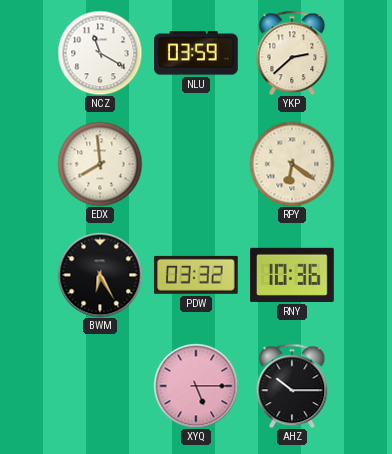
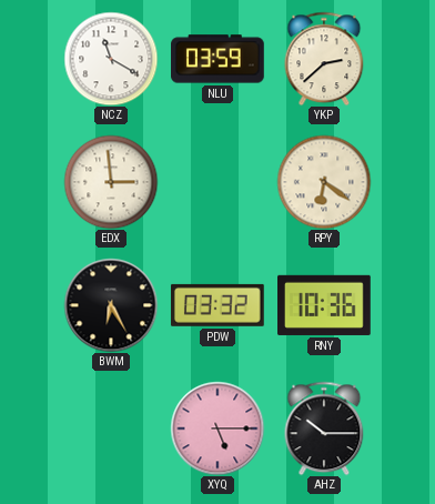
EDX: 7:59 -> 2:59 (111, 182)
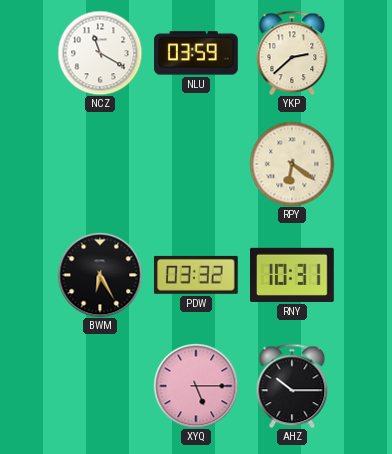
EDX: 2:59 -> none (111, 182)
RNY: 10:36 -> 10:31 (293, 275)
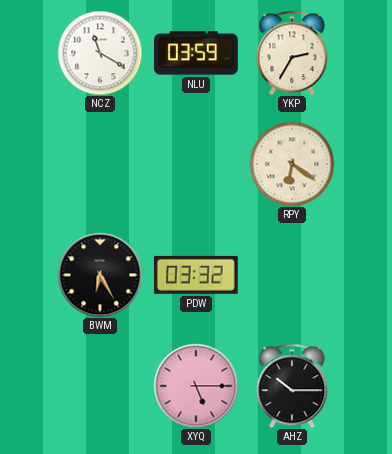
YKP: 2:38 -> 2:35 (292, 53)
RNY: 10:31 -> none (293, 275)
